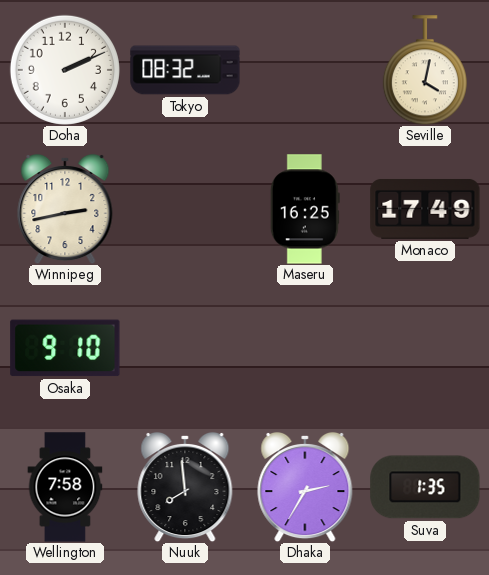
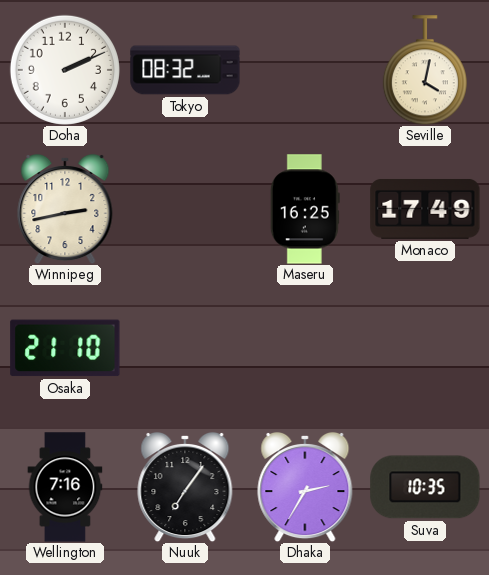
Osaka: 9:10 -> 21:10 (65, 348)
Wellington: 7:58 -> 7:16 (65, 487)
Nuuk: 7:59 -> 7:06 (185, 487)
Suva: 1:35 -> 10:35 (425, 487)
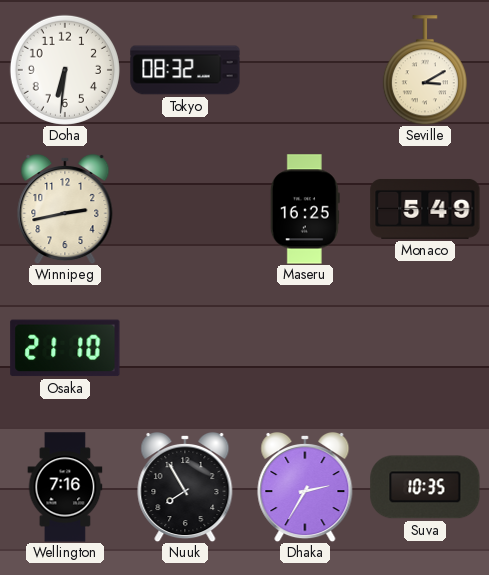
Doha: 2:11 -> 6:31 (65, 70)
Seville: 4:02 -> 3:10 (425, 70)
Monaco: 17:49 -> 5:49 (425, 209)
Nuuk: 7:06 -> 7:55 (185, 487)
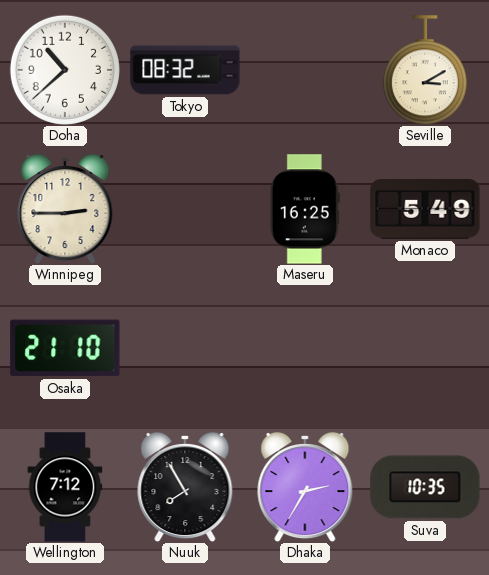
Doha: 6:31 -> 10:38 (65, 70)
Winnipeg: 2:43 -> 2:45 (65, 209)
Wellington: 7:16 -> 7:12 (65, 487)
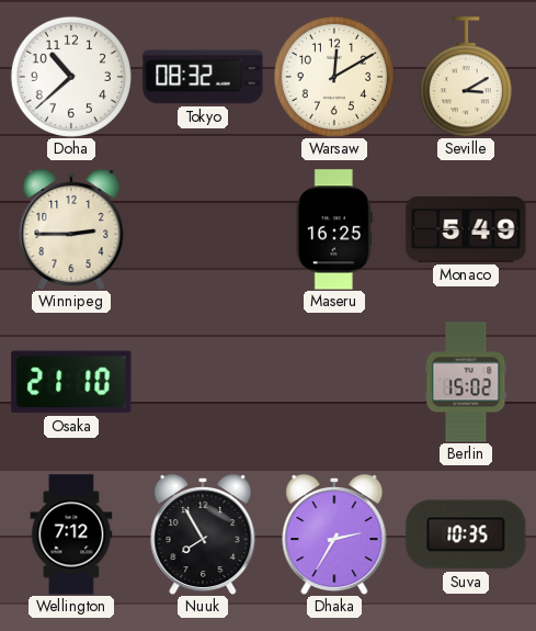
Warsaw: none -> 12:10 (334, 77)
Berlin: none -> 15:02 (466, 382)
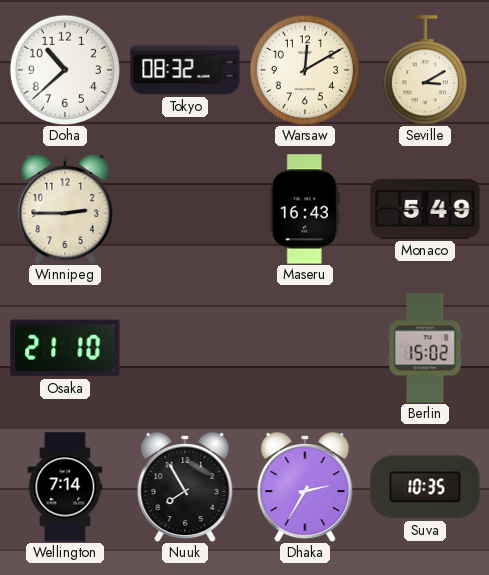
Maseru: 16:25 -> 16:43 (305, 209)
Wellington: 7:12 -> 7:14 (65, 487)
